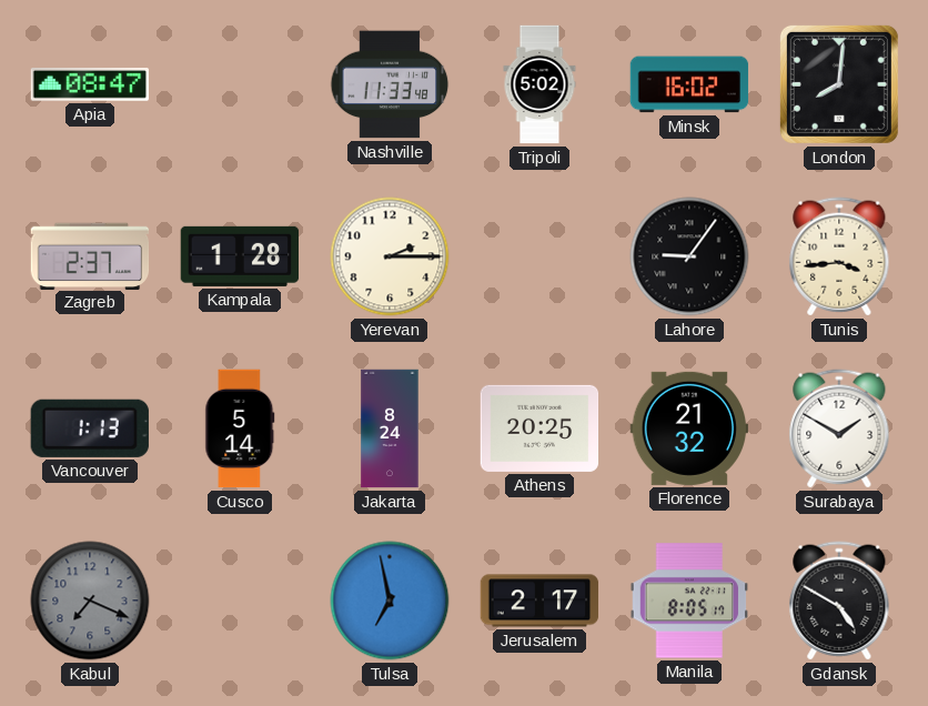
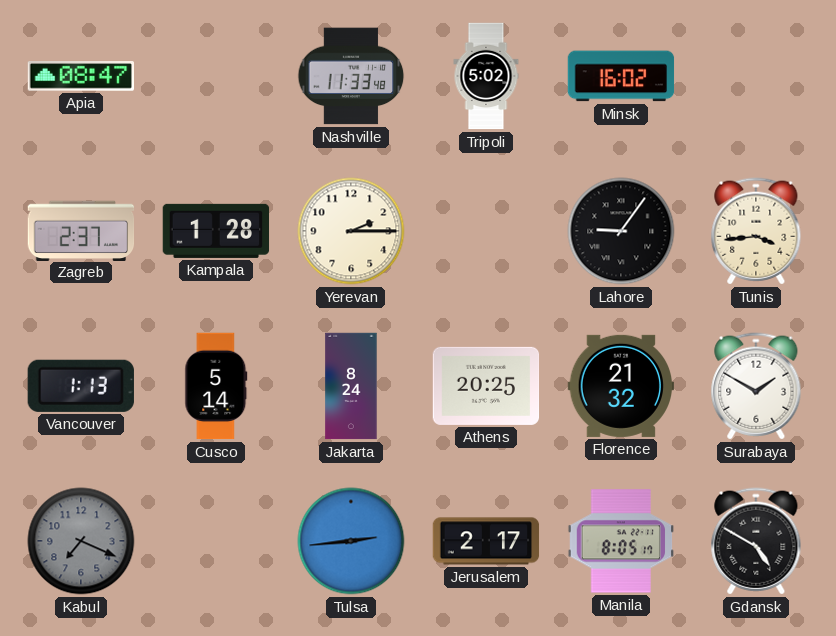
London: 8:01 -> none (839, 84)
Tulsa: 6:58 -> 2:44 (351, 541)
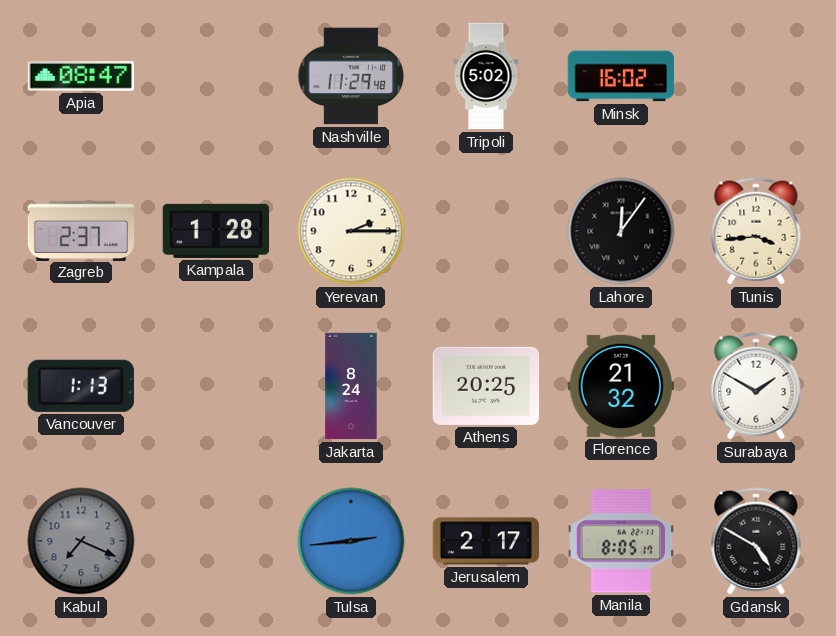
Nashville: 11:33 -> 11:29 (351, 76)
Lahore: 9:06 -> 12:06 (621, 231)
Cusco: 5:14 -> none (216, 386)
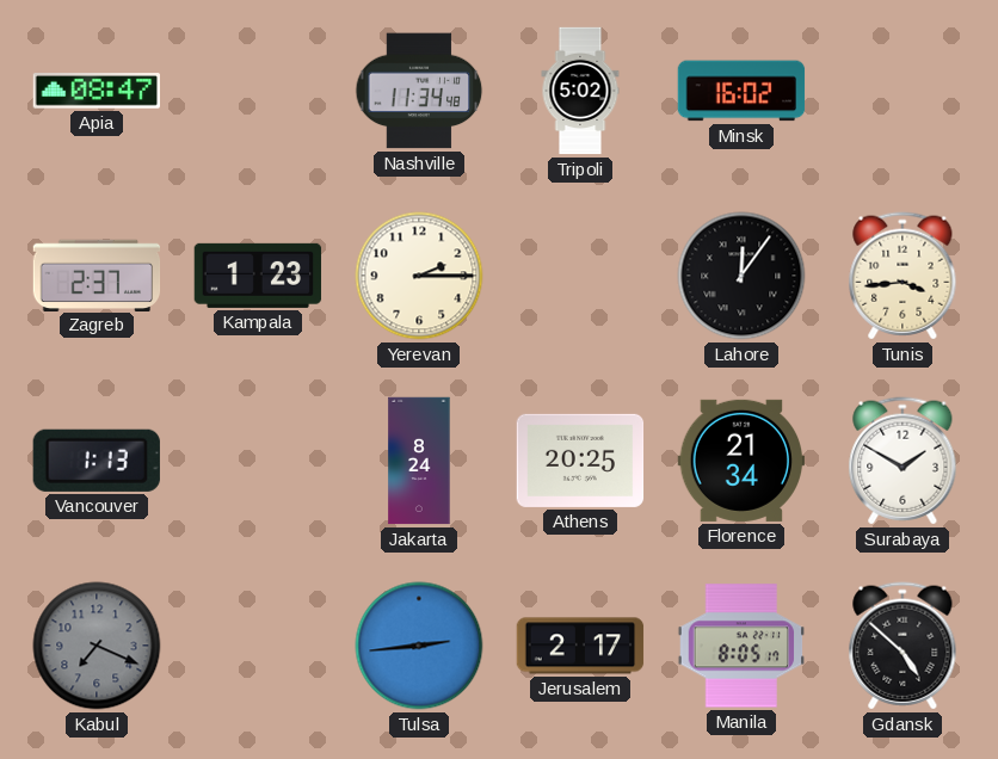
Nashville: 11:29 -> 11:34 (419, 91)
Kampala: 1:28 -> 1:23 (258, 276)
Florence: 21:32 -> 21:34 (741, 461)
Gdansk: 4:50 -> 4:52 (902, 646)
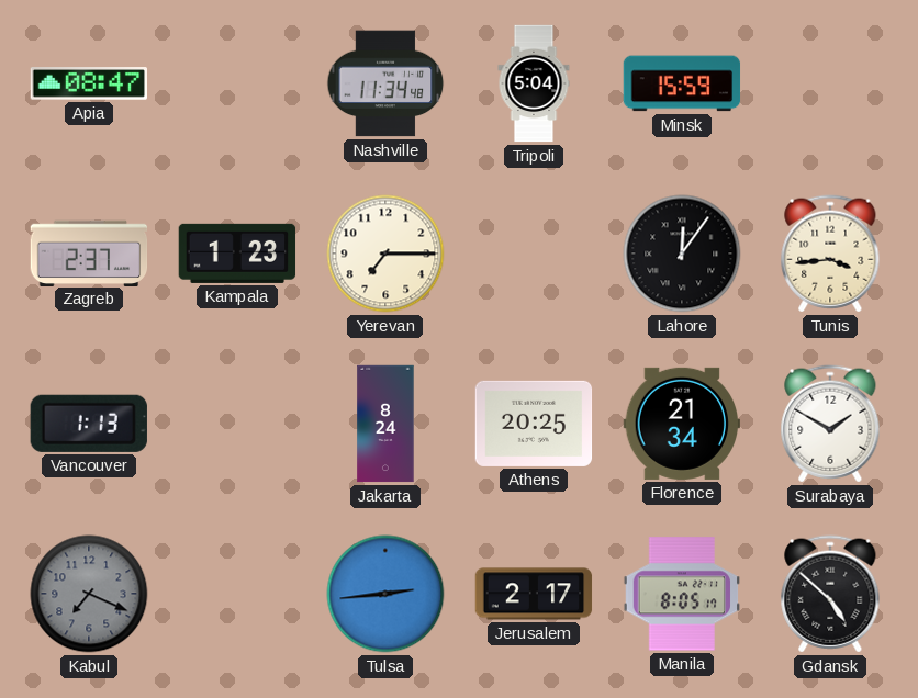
Tripoli: 5:02 -> 5:04 (534, 83)
Minsk: 16:02 -> 15:59 (682, 83)
Yerevan: 2:15 -> 7:15 (385, 254)
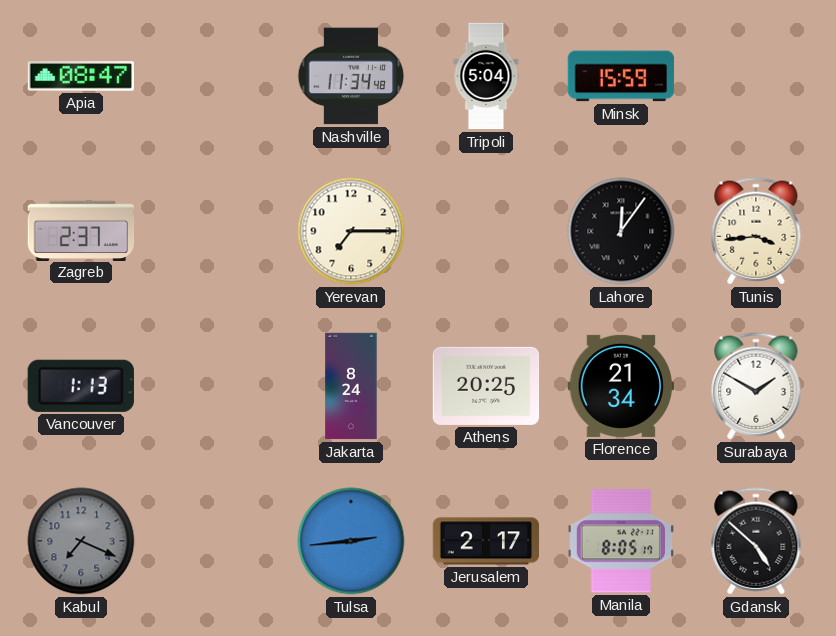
Kampala: 1:23 -> none (237, 254)
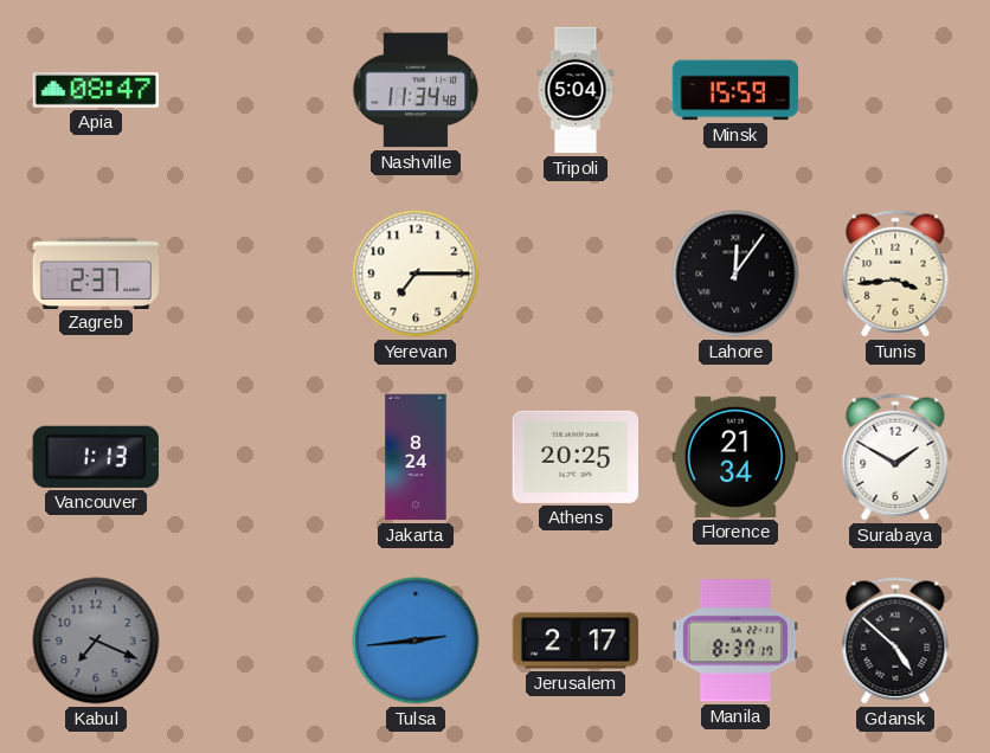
Manila: 8:05 -> 8:37 (735, 641)
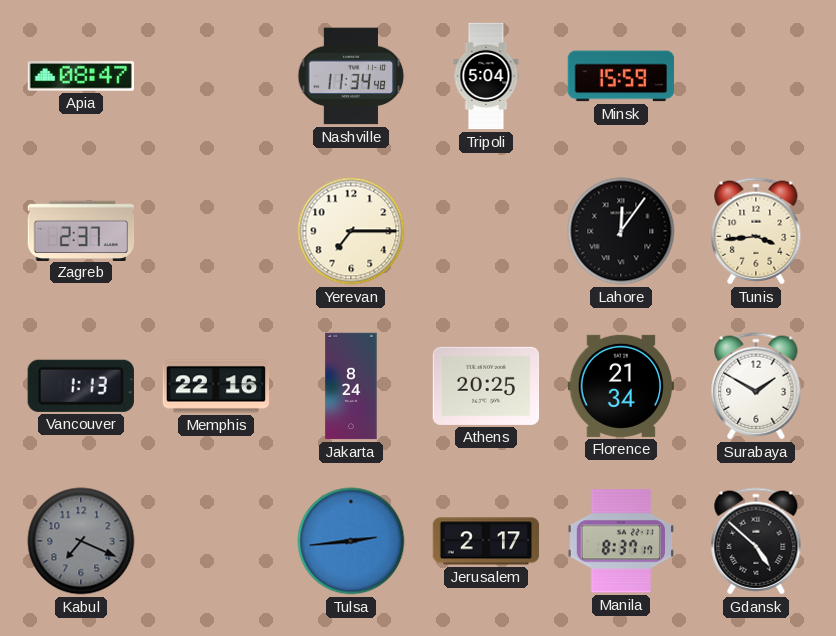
Memphis: none -> 22:16 (216, 386)
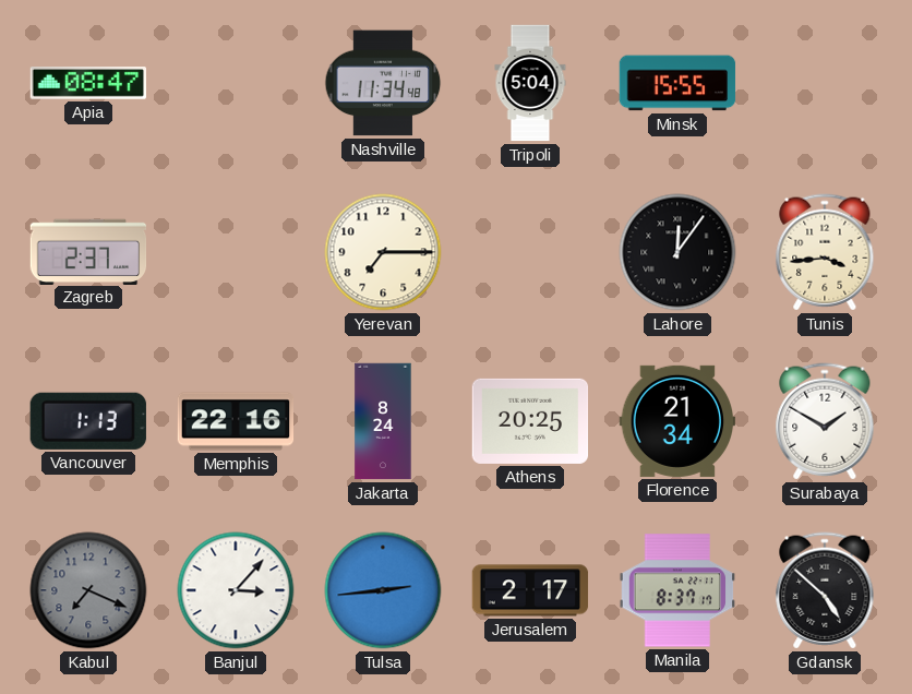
Minsk: 15:59 -> 15:55 (677, 83)
Banjul: none -> 3:07 (236, 590)
